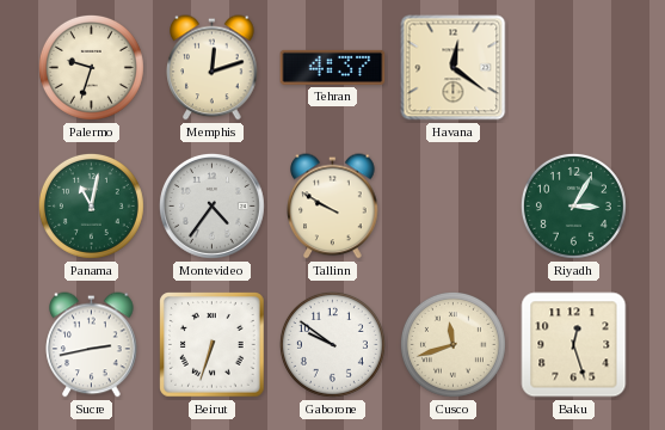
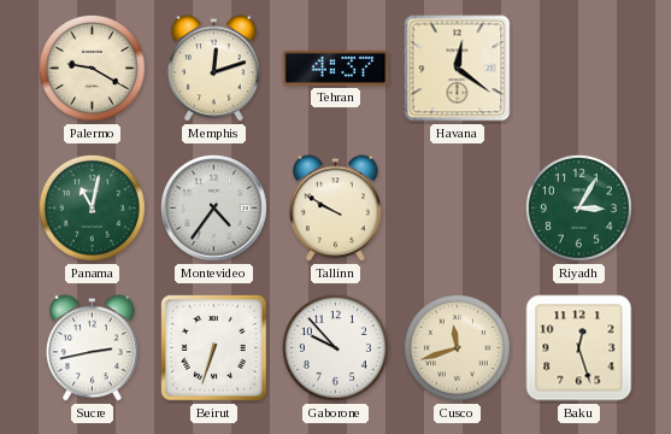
Palermo: 9:33 -> 9:20 (92, 68)
Gaborone: 9:51 -> 9:53 (335, 347)
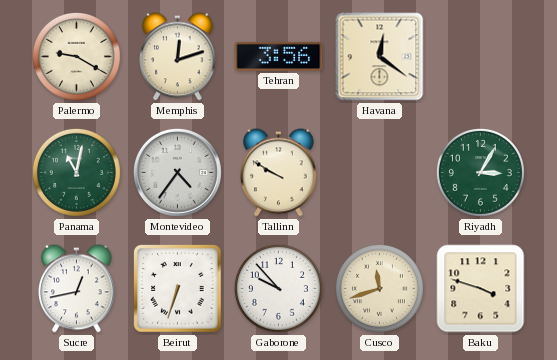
Tehran: 4:37 -> 3:56 (279, 56)
Sucre: 2:43 -> 12:43 (77, 289)
Baku: 12:27 -> 3:48 (481, 289)
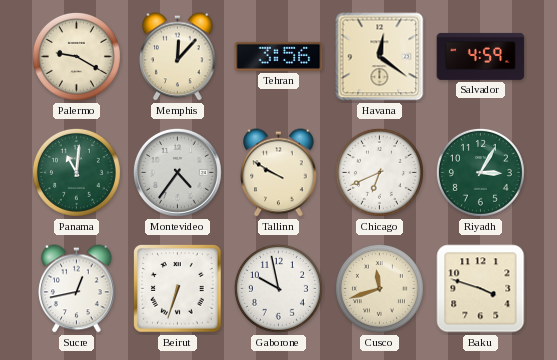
Memphis: 12:12 -> 12:07 (178, 57)
Salvador: none -> 4:59 (481, 56)
Panama: 11:02 -> 11:01 (76, 172)
Chicago: none -> 6:41 (379, 172)
Gaborone: 9:53 -> 9:58 (278, 288)
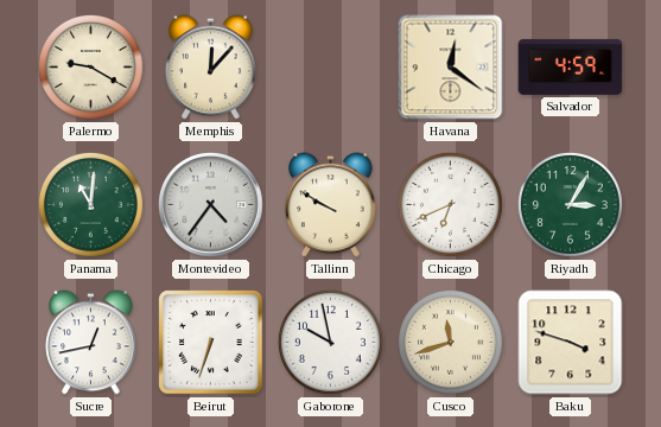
Tehran: 3:56 -> none (279, 56)
